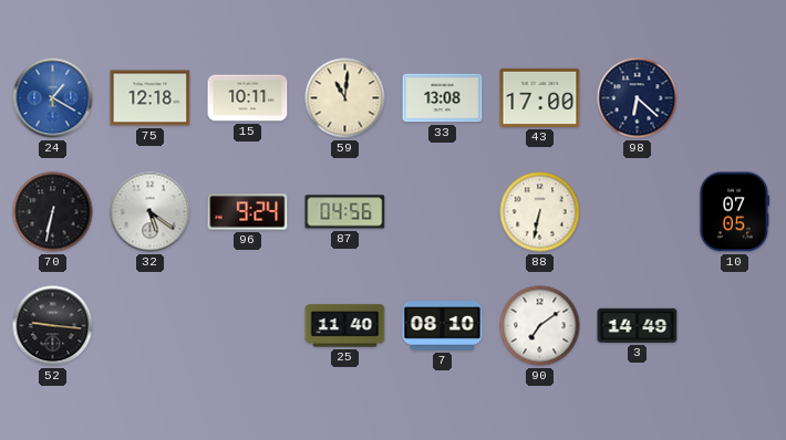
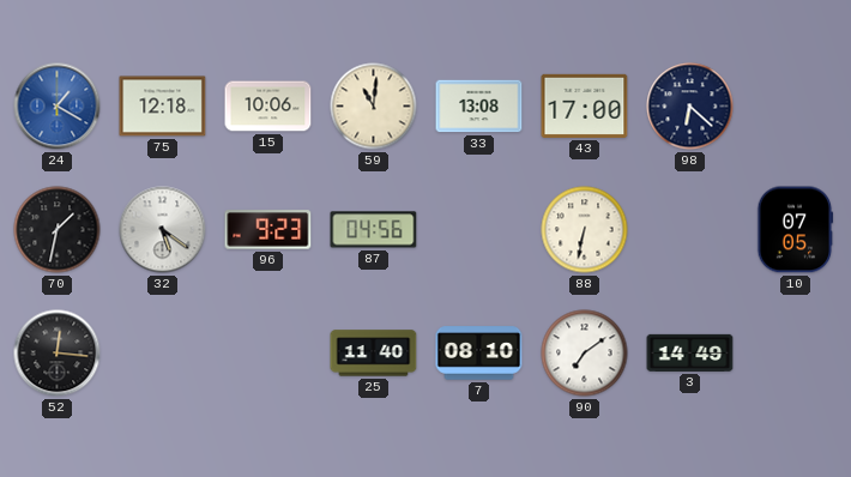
15: 10:11 -> 10:06 (268, 107)
70: 6:32 -> 1:32 (58, 230)
96: 9:24 -> 9:23 (268, 230)
52: 9:16 -> 12:16 (58, 354)
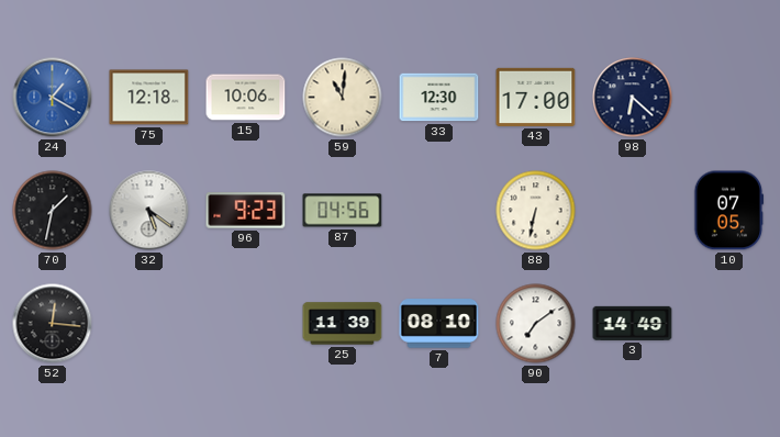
33: 13:08 -> 12:30 (439, 98)
25: 11:40 -> 11:39 (343, 324)
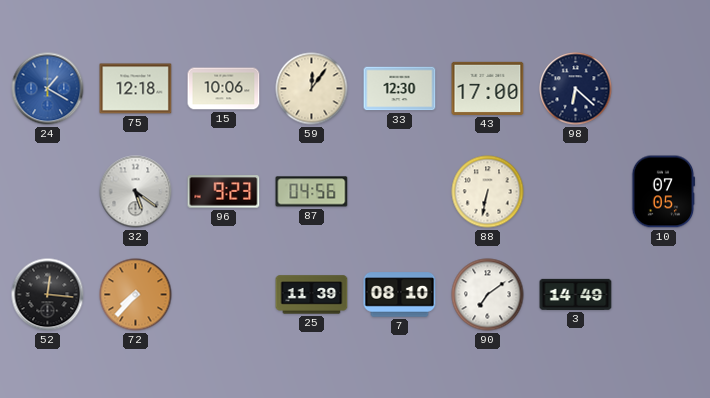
59: 11:01 -> 12:06 (312, 89)
70: 1:32 -> none (53, 211)
72: none -> 7:37 (136, 295)
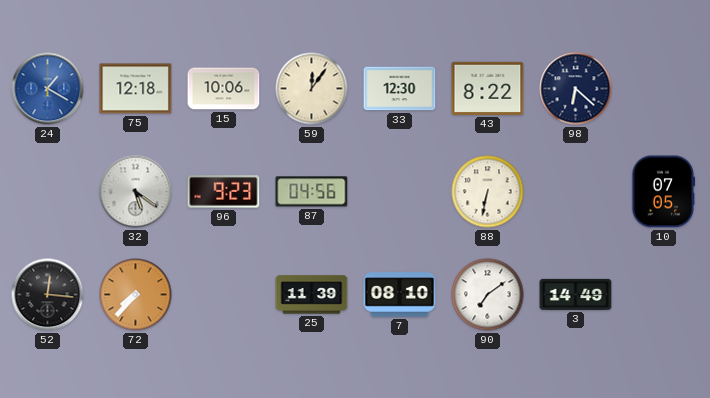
43: 17:00 -> 8:22 (488, 88)
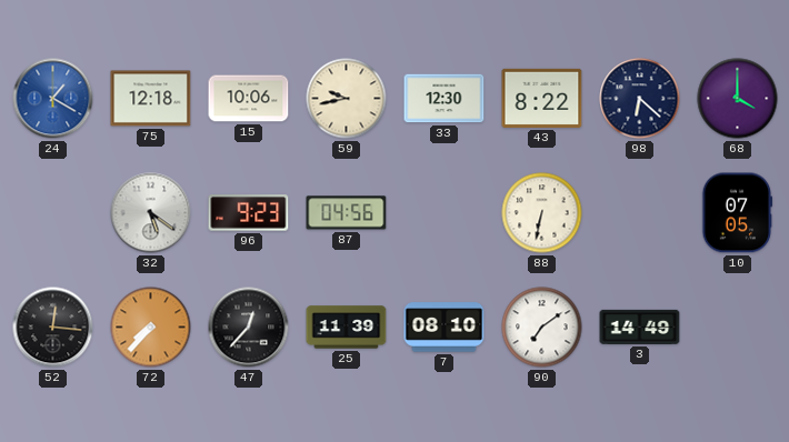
59: 12:06 -> 9:43 (347, 99)
68: none -> 4:00 (738, 99)
47: none -> 12:37 (249, 328)
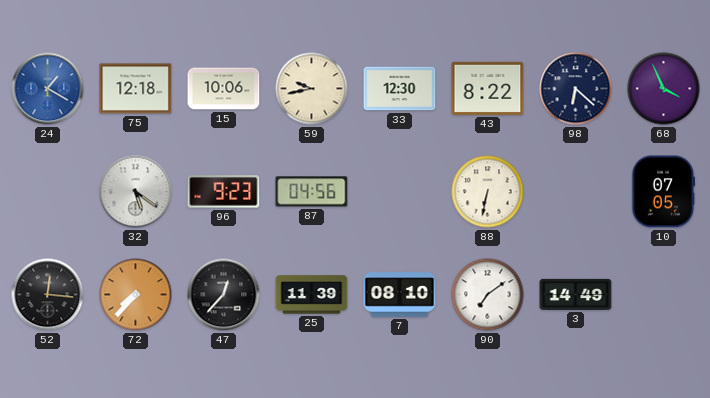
68: 4:00 -> 3:56 (664, 89)
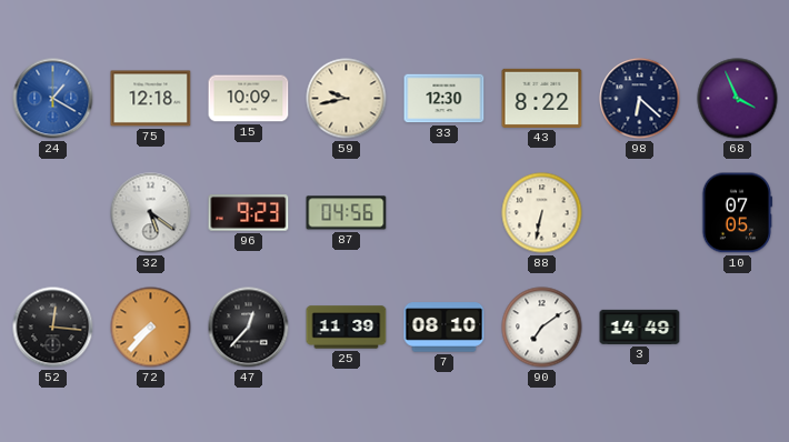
15: 10:06 -> 10:09 (249, 99)
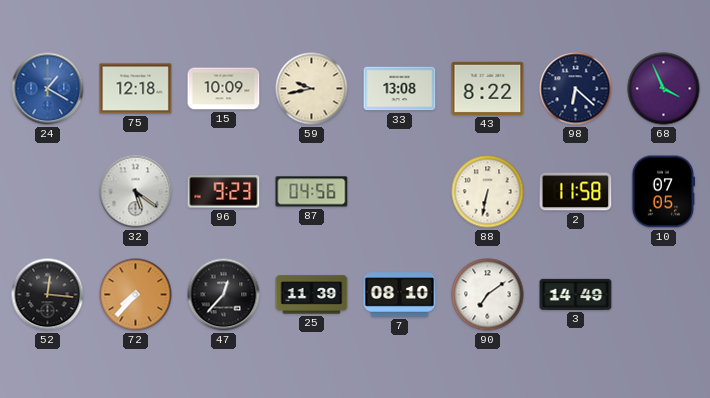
33: 12:30 -> 13:08 (400, 89)
2: none -> 11:58 (576, 192)
